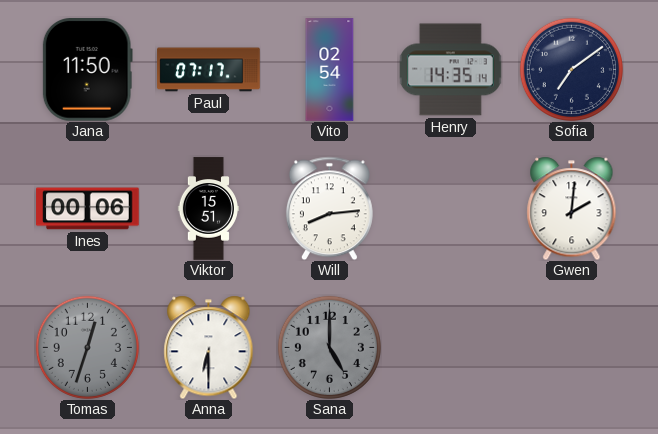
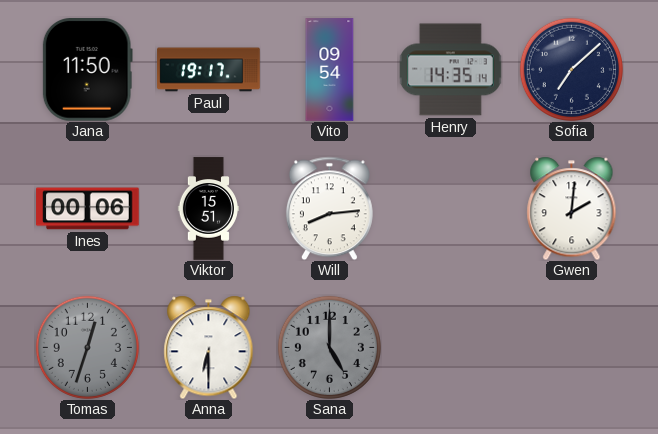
Paul: 07:17 -> 19:17 (209, 70)
Vito: 02:54 -> 09:54 (330, 70)
Sofia: 7:09 -> 7:08 (571, 69)
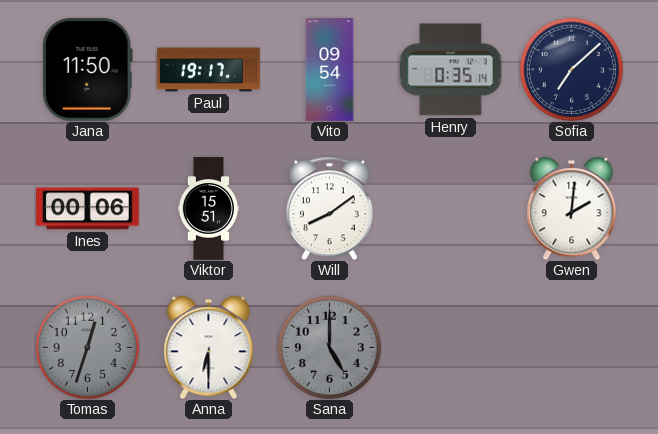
Henry: 14:35 -> 0:35 (450, 70)
Will: 8:14 -> 8:09 (329, 208)
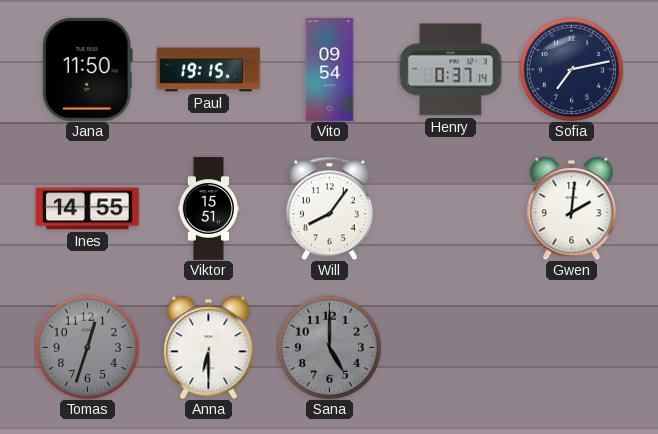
Paul: 19:17 -> 19:15 (209, 70)
Henry: 0:35 -> 0:37 (450, 70)
Sofia: 7:08 -> 7:13 (571, 69)
Ines: 00:06 -> 14:55 (88, 209)
Will: 8:09 -> 8:06 (329, 208)
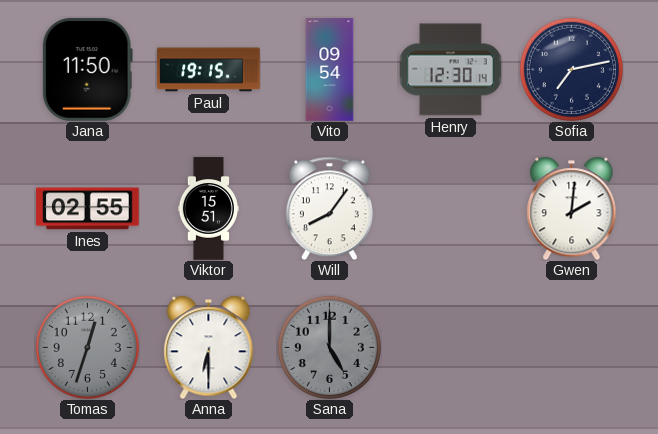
Henry: 0:37 -> 12:30 (450, 70)
Ines: 14:55 -> 02:55 (88, 209)
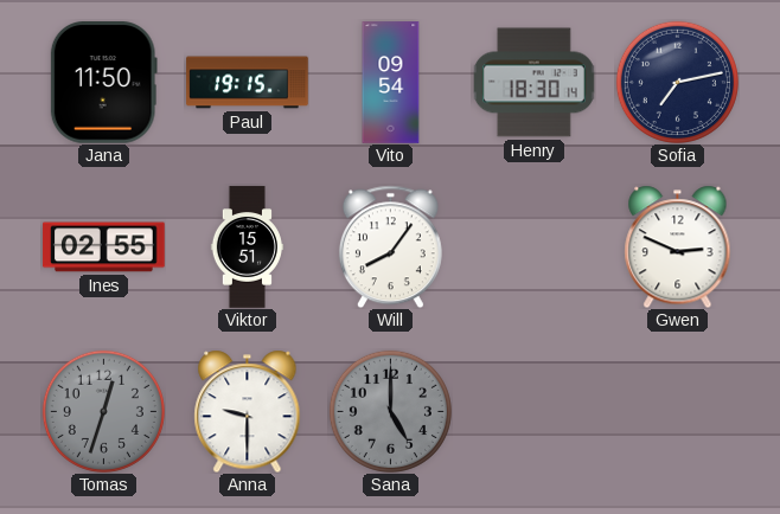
Henry: 12:30 -> 18:30 (533, 83)
Gwen: 2:01 -> 2:49 (678, 246)
Anna: 6:30 -> 9:30 (248, 411)
